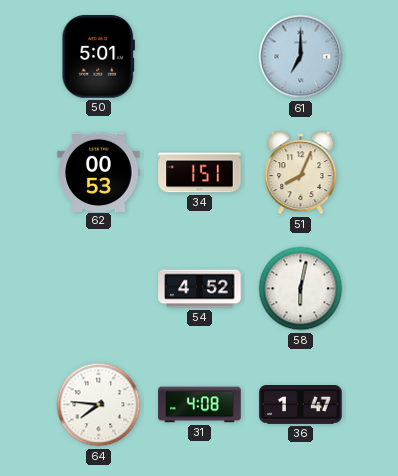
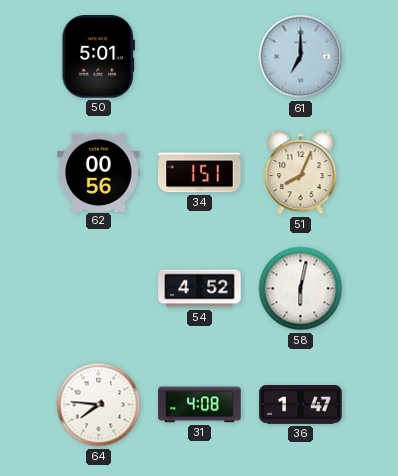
62: 00:53 -> 00:56 (99, 172)
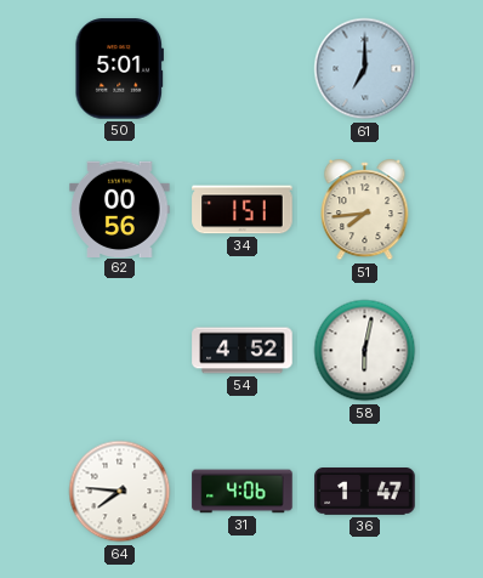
51: 8:04 -> 7:44 (365, 210)
31: 4:08 -> 4:06 (243, 492)
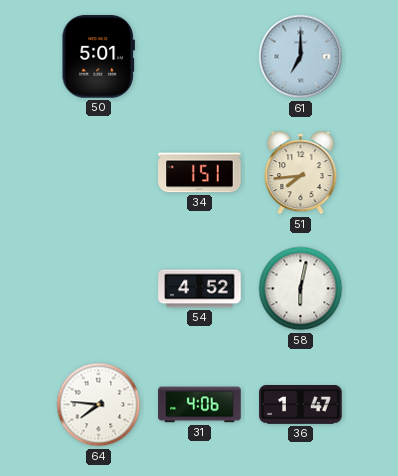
62: 00:56 -> none (120, 209)
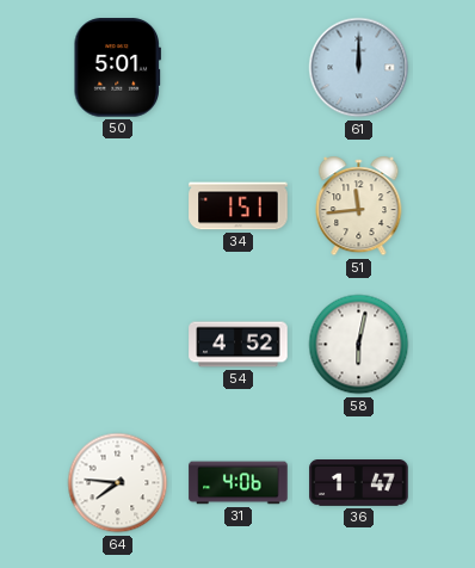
61: 7:00 -> 12:00 (359, 68)
51: 7:44 -> 11:44 (359, 206)
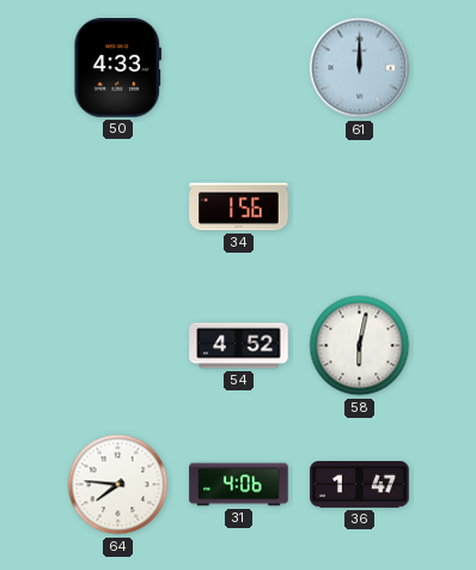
50: 5:01 -> 4:33 (117, 68)
34: 1:51 -> 1:56 (239, 207)
51: 11:44 -> none (359, 206)
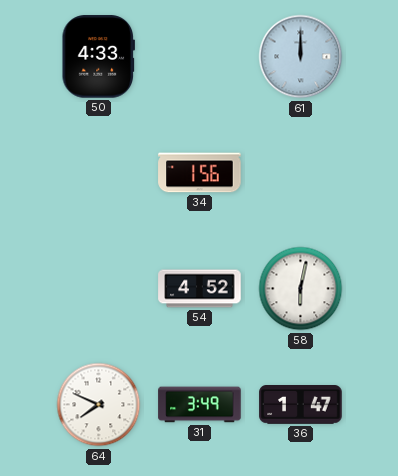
64: 7:46 -> 7:49 (99, 405)
31: 4:06 -> 3:49 (200, 405)
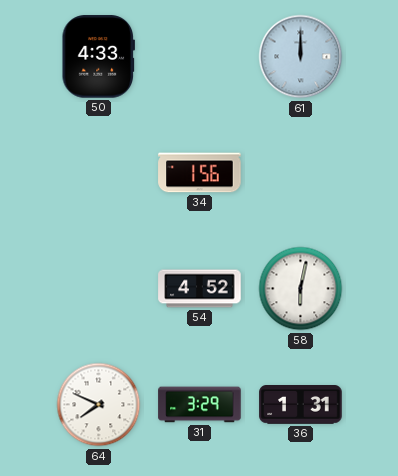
31: 3:49 -> 3:29 (200, 405)
36: 1:47 -> 1:31 (301, 405)
